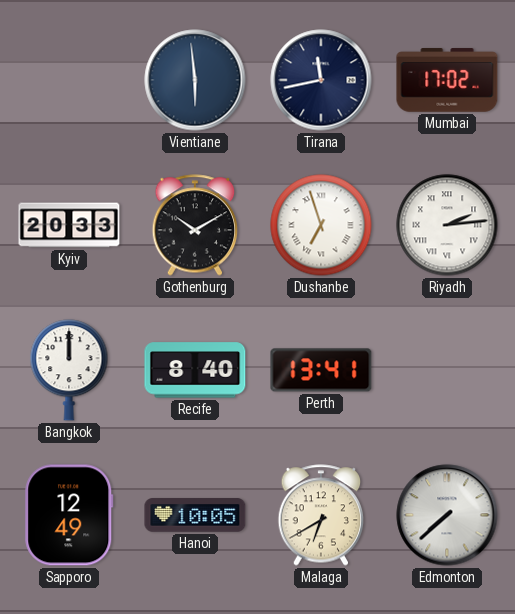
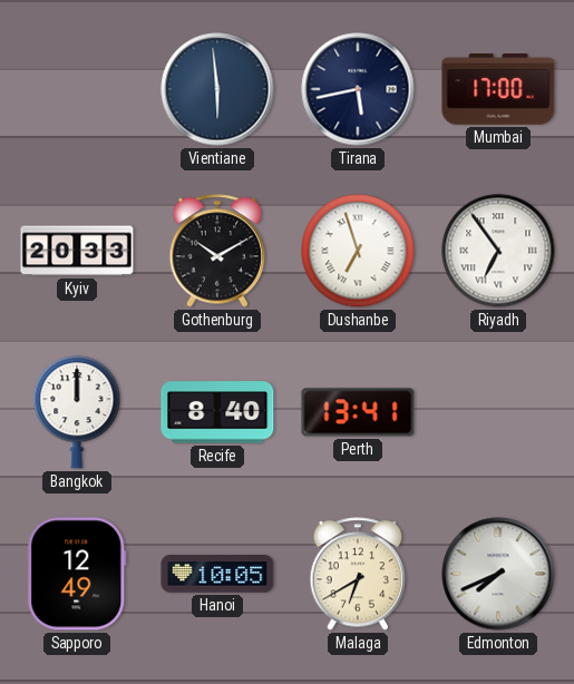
Tirana: 11:43 -> 5:43 (358, 89)
Mumbai: 17:02 -> 17:00 (498, 89)
Riyadh: 2:14 -> 6:54 (498, 251)
Edmonton: 7:38 -> 7:41 (498, 574)
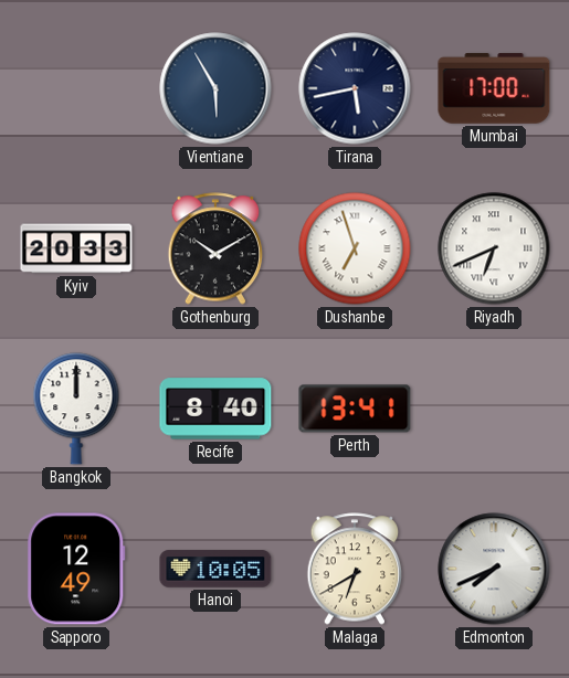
Vientiane: 5:59 -> 5:55 (215, 88)
Riyadh: 6:54 -> 6:41 (494, 248)
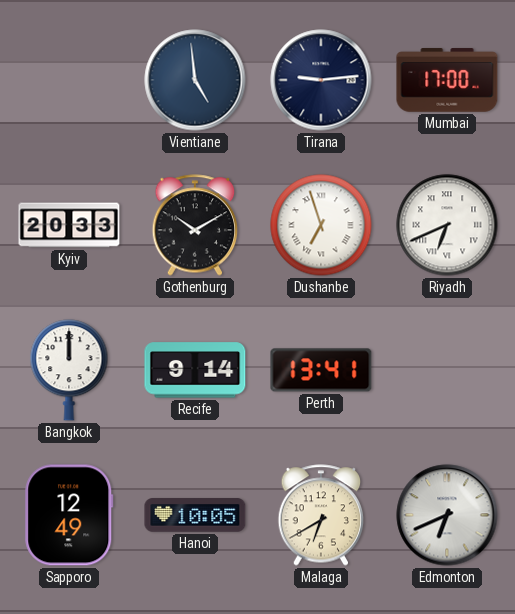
Vientiane: 5:55 -> 4:59 (195, 80)
Tirana: 5:43 -> 9:14 (321, 80)
Recife: 8:40 -> 9:14 (195, 370)
Edmonton: 7:41 -> 6:41 (447, 515)
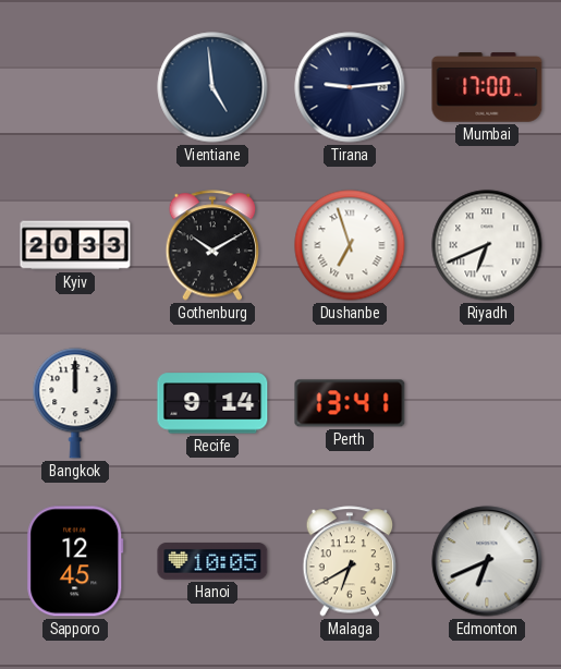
Sapporo: 12:49 -> 12:45 (75, 561)
